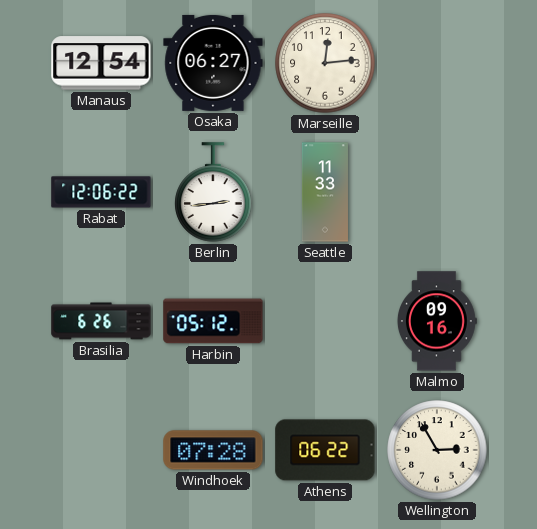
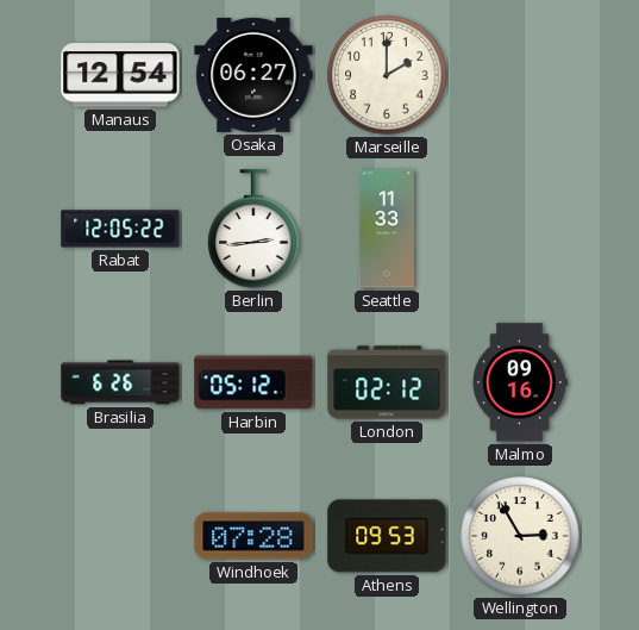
Marseille: 12:14 -> 2:00 (387, 75)
Rabat: 12:06 -> 12:05 (120, 229)
London: none -> 02:12 (387, 382)
Athens: 06:22 -> 09:53 (387, 536)
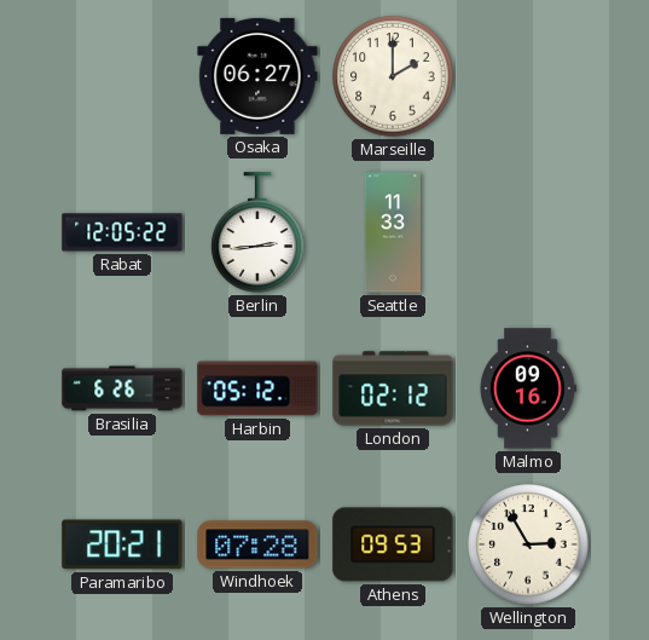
Manaus: 12:54 -> none (120, 75)
Paramaribo: none -> 20:21 (122, 544)
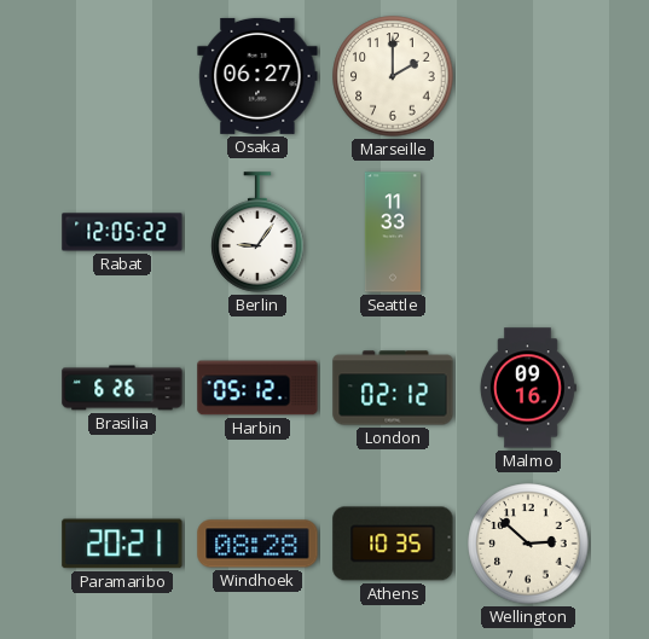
Berlin: 2:44 -> 9:06 (257, 232)
Windhoek: 07:28 -> 08:28 (257, 544)
Athens: 09:53 -> 10:35 (393, 544)
Wellington: 2:55 -> 2:52 (528, 544)
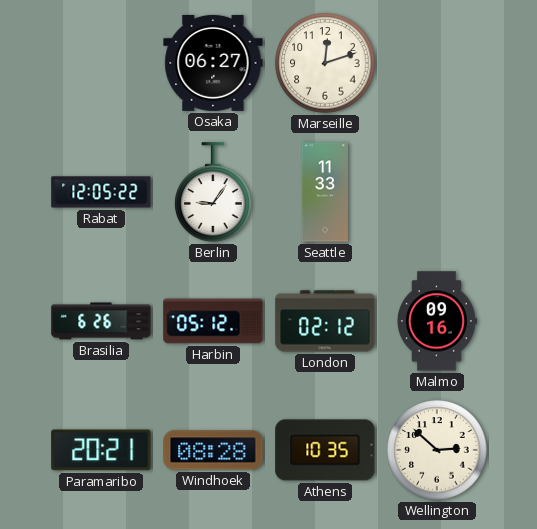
Marseille: 2:00 -> 12:12 (325, 63)
